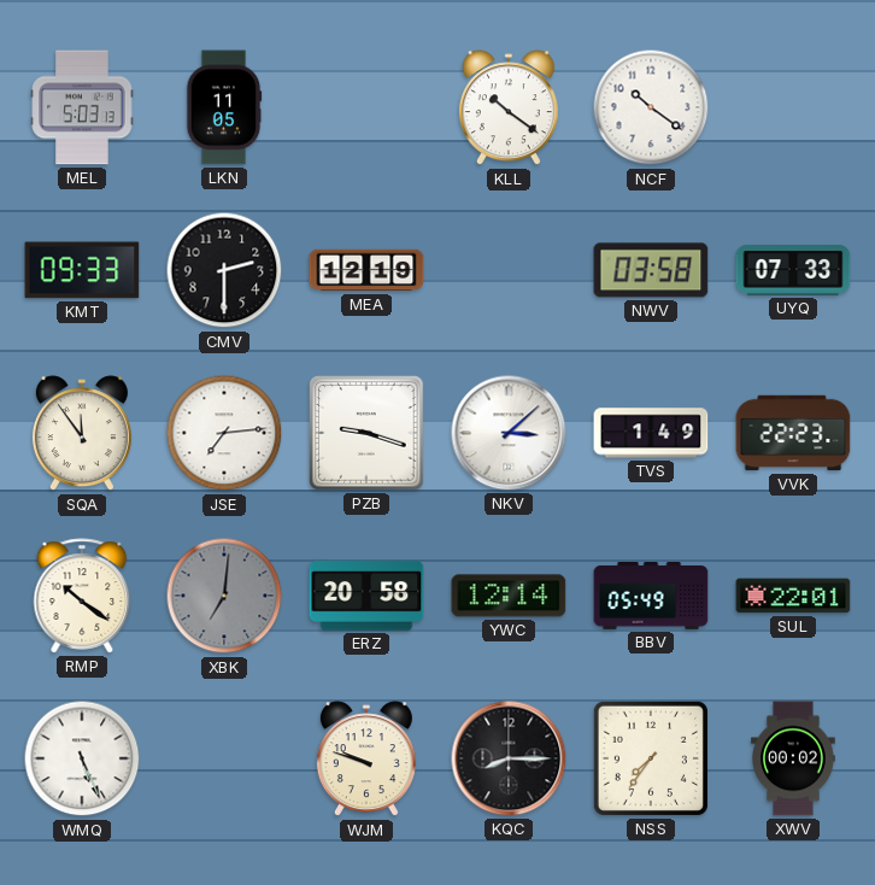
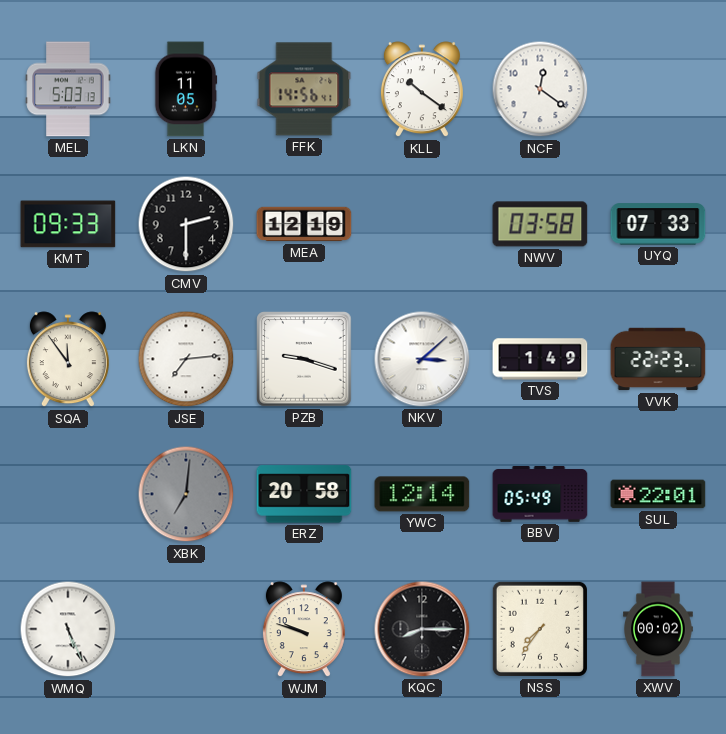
FFK: none -> 14:56 (304, 89)
NCF: 10:21 -> 12:21 (540, 89)
RMP: 10:21 -> none (82, 596)
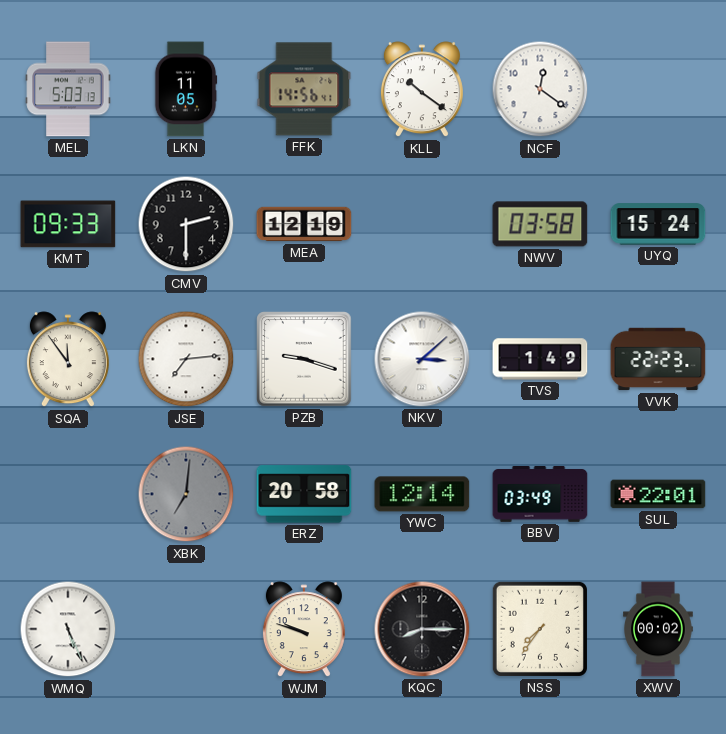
UYQ: 07:33 -> 15:24 (658, 224)
BBV: 05:49 -> 03:49 (540, 494)
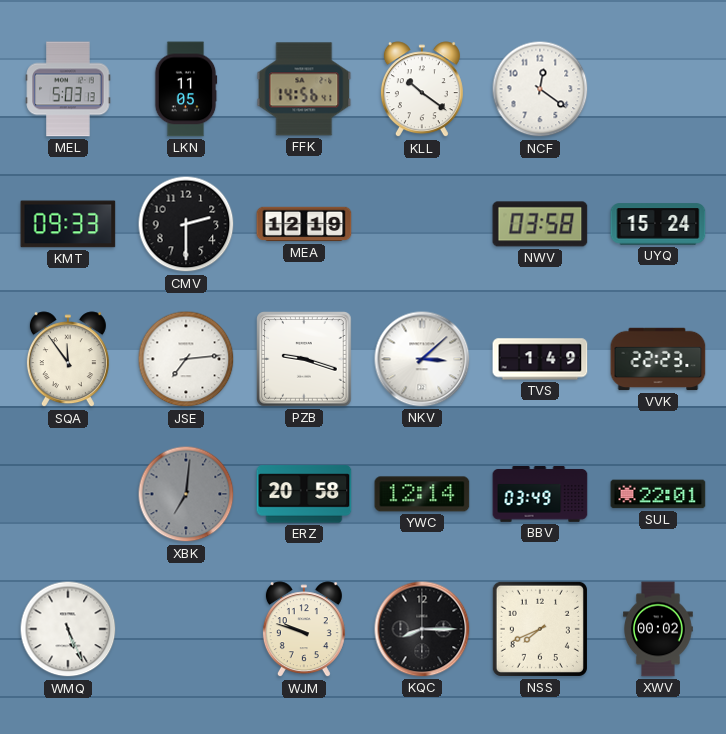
NSS: 7:36 -> 7:41 (540, 629)
